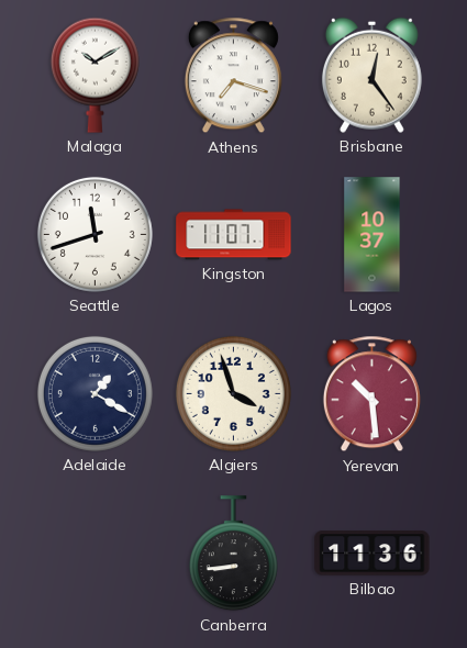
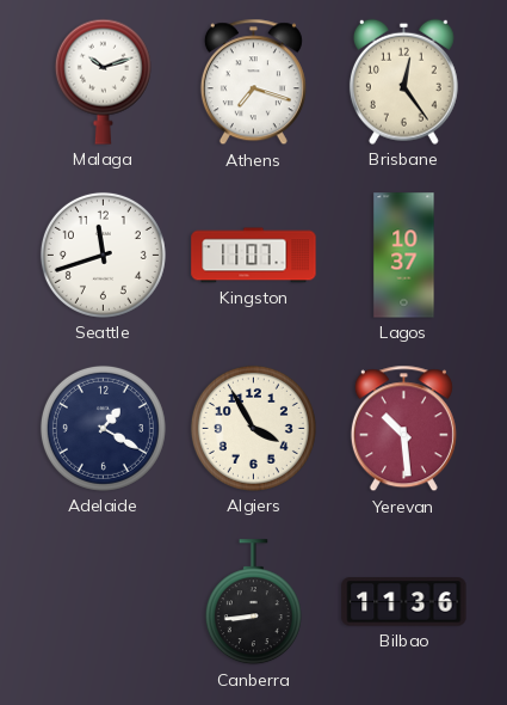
Malaga: 10:10 -> 10:12 (103, 81)
Algiers: 3:57 -> 3:55 (253, 428)
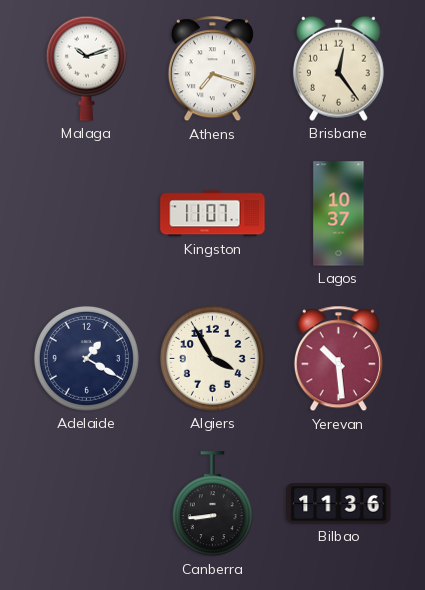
Seattle: 11:42 -> none (103, 255)
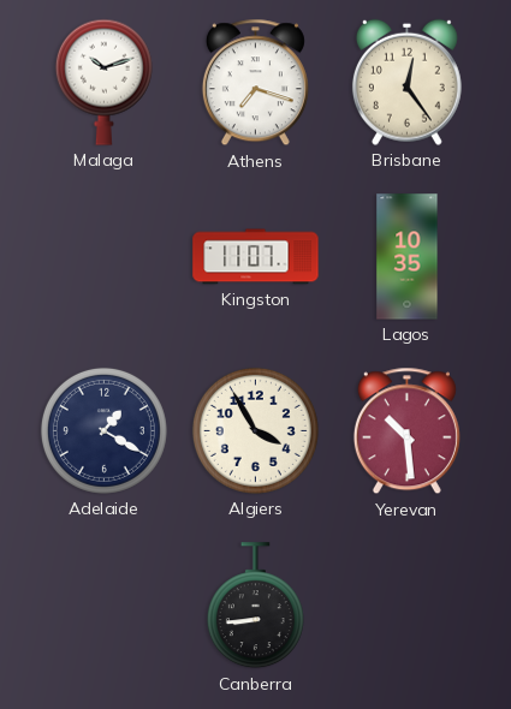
Lagos: 10:37 -> 10:35 (408, 257)
Bilbao: 11:36 -> none (339, 504)
